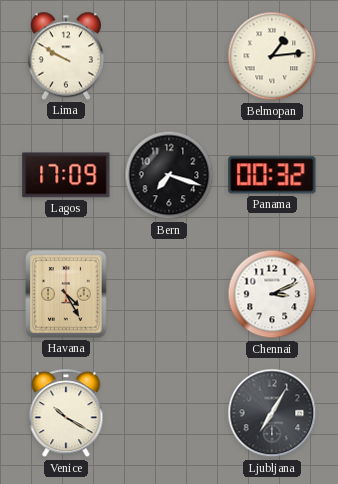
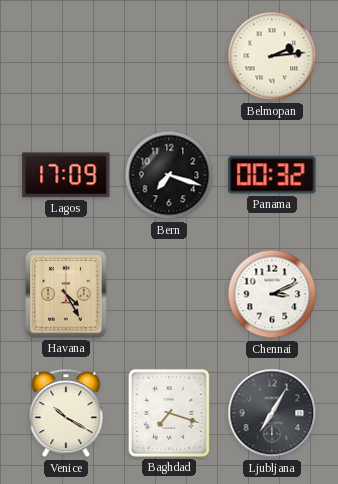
Lima: 9:50 -> none (65, 56)
Belmopan: 1:14 -> 2:14 (272, 56)
Baghdad: none -> 7:18 (169, 413)
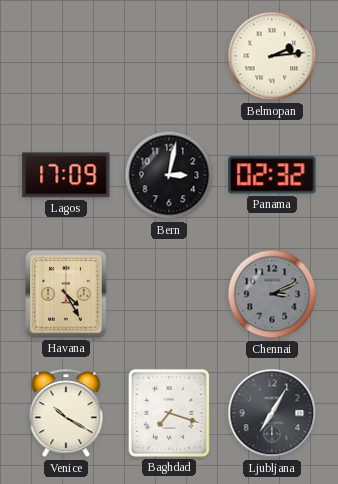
Bern: 7:18 -> 3:02 (169, 175)
Panama: 00:32 -> 02:32 (272, 175)
Chennai dial: white -> grey (272, 294)
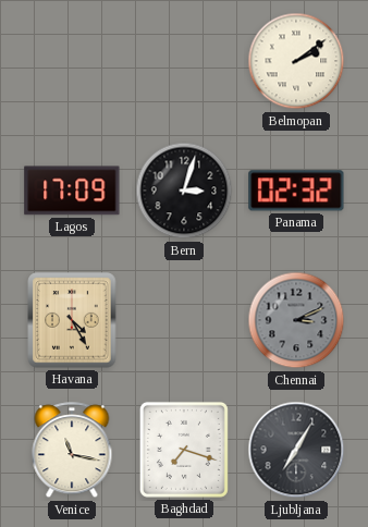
Belmopan: 2:14 -> 2:09 (296, 61)
Bern: 3:02 -> 3:03 (184, 191)
Venice: 10:20 -> 11:17 (72, 451)
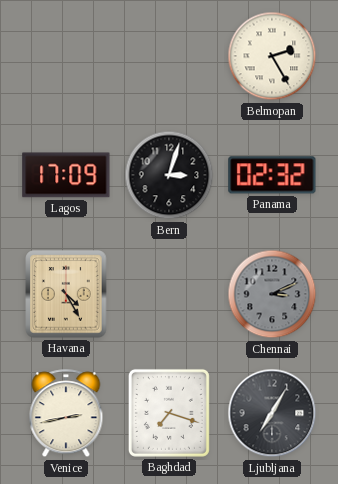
Belmopan: 2:09 -> 2:25 (272, 56)
Venice: 11:17 -> 2:43 (66, 414)
